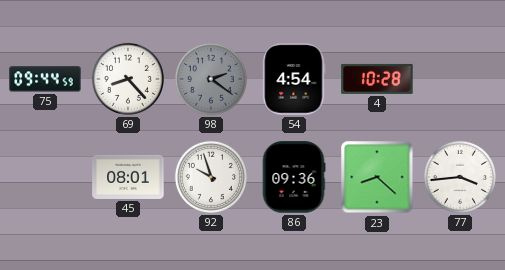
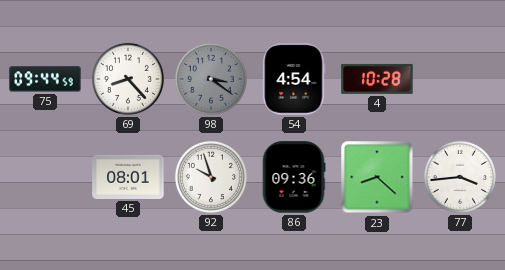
98: 2:21 -> 3:21 (211, 79)
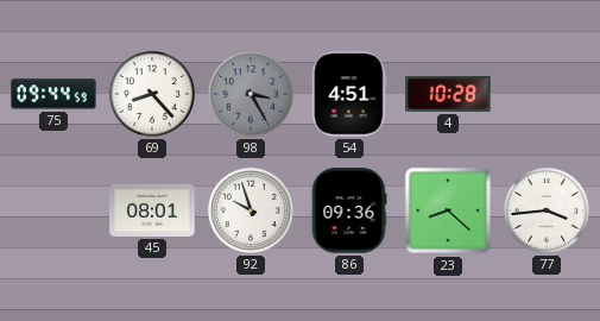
98: 3:21 -> 3:25 (251, 94)
54: 4:54 -> 4:51 (349, 94)
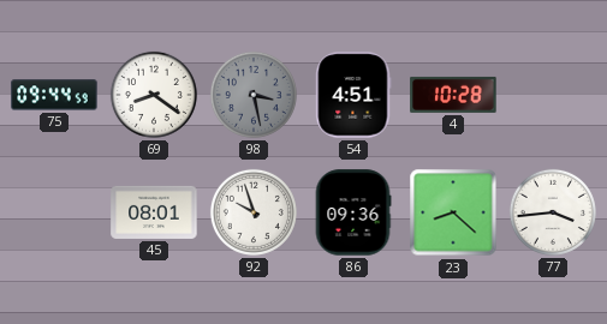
69: 8:23 -> 8:21 (154, 95)
98: 3:25 -> 3:28 (254, 95)
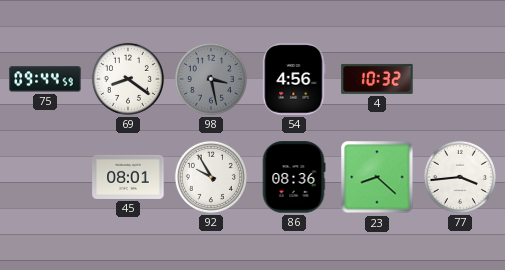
54: 4:51 -> 4:56 (294, 79)
4: 10:28 -> 10:32 (377, 79)
92: 9:57 -> 9:55 (211, 177)
86: 09:36 -> 08:36 (294, 177)
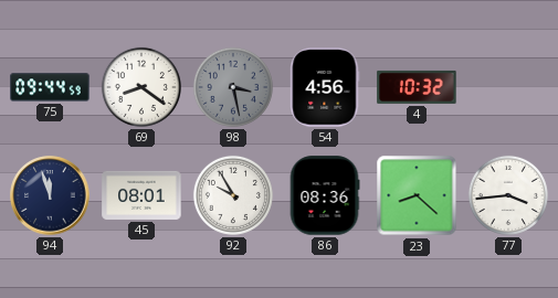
94: none -> 11:57 (50, 195)
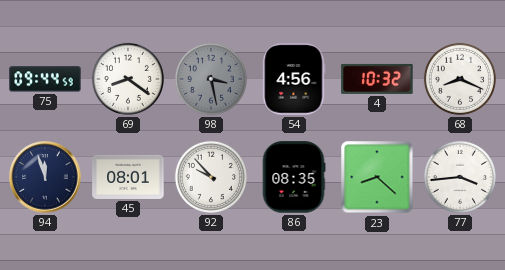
68: none -> 8:19 (460, 79)
92: 9:55 -> 9:53 (211, 177)
86: 08:36 -> 08:35 (294, 177)
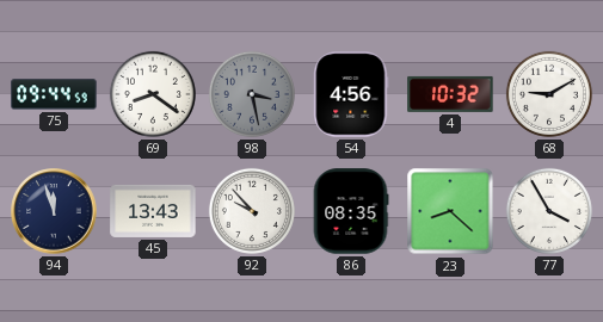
68: 8:19 -> 9:10 (549, 94)
45: 08:01 -> 13:43 (153, 211)
77: 3:44 -> 3:55 (549, 211)
